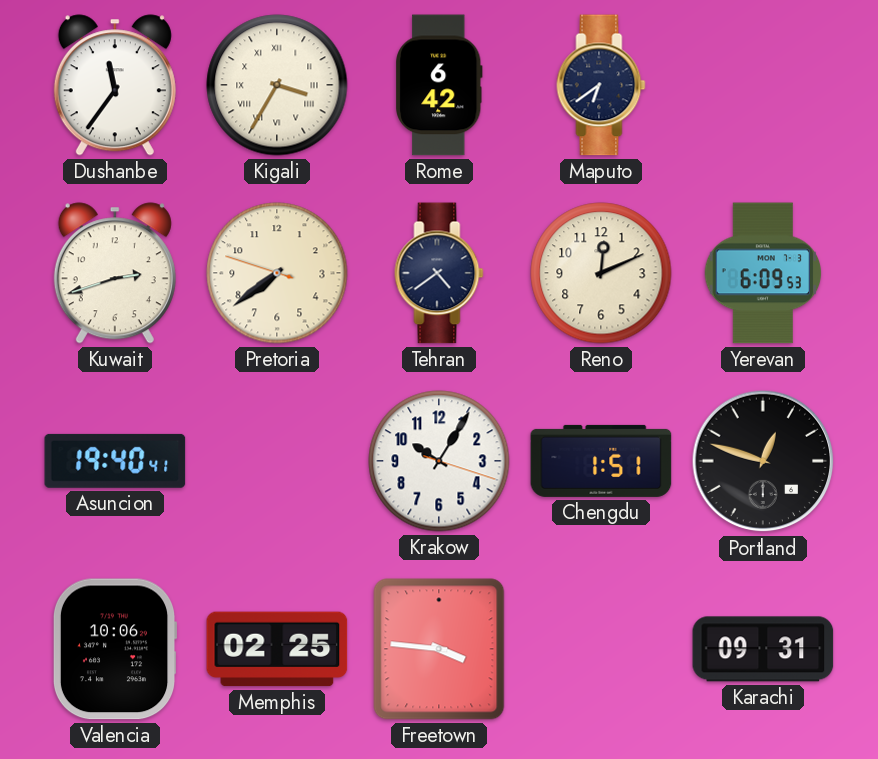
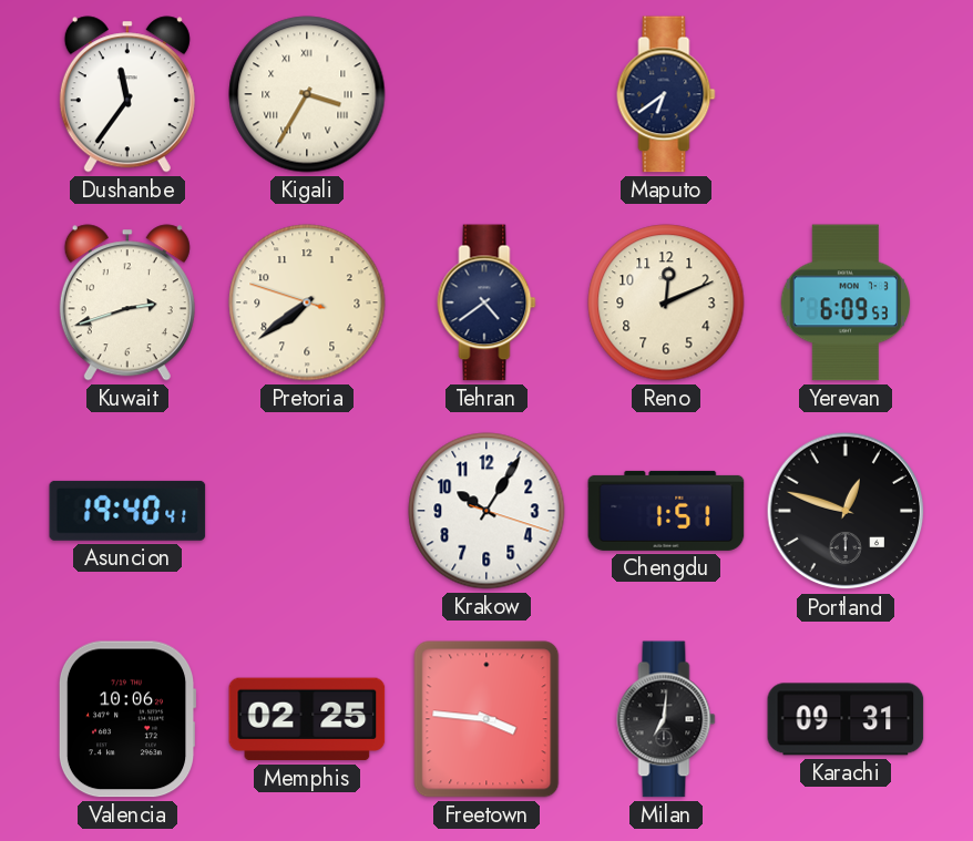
Rome: 6:42 -> none (439, 85)
Milan: none -> 7:01 (666, 719)
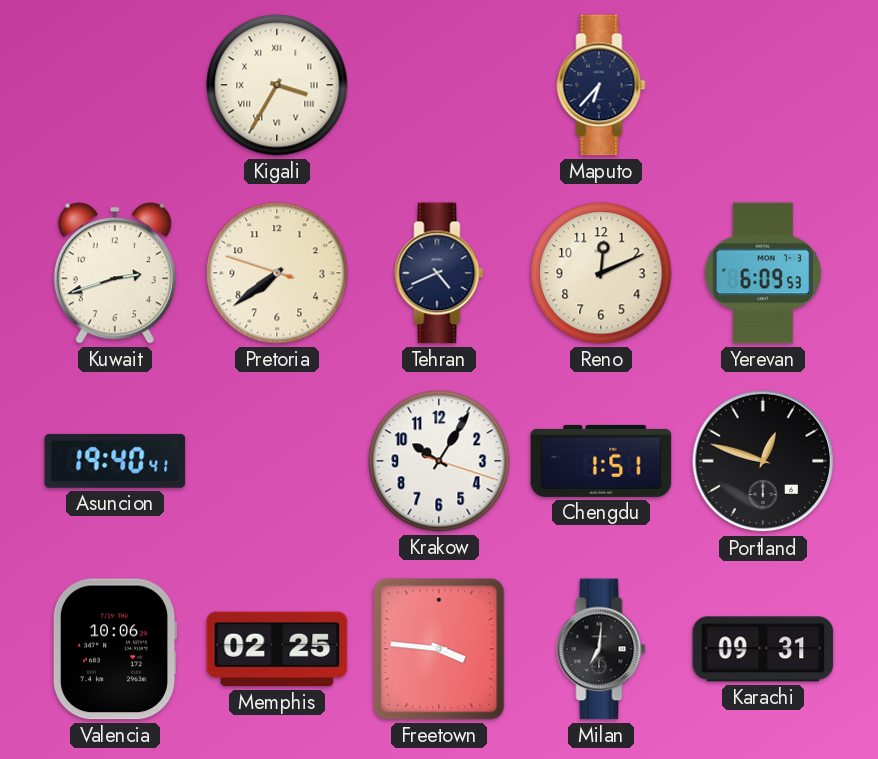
Dushanbe: 11:36 -> none (127, 94)
Maputo: 6:39 -> 6:37 (601, 85)
Tehran: 4:39 -> 4:41 (439, 273)
